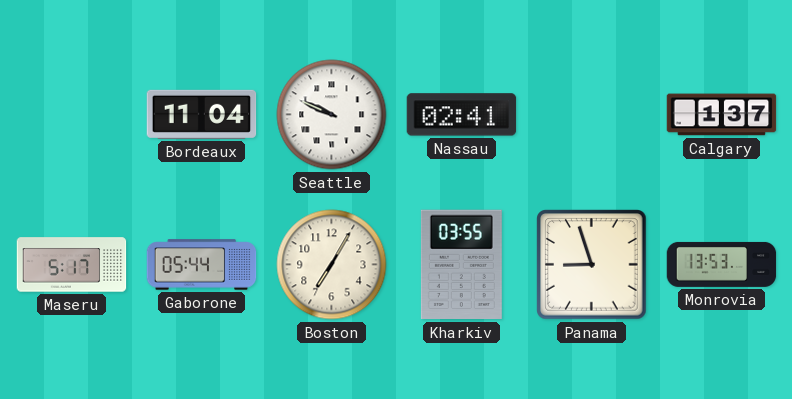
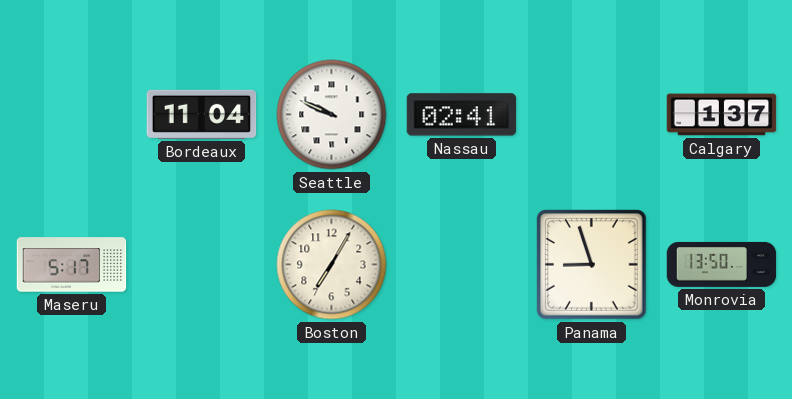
Gaborone: 05:44 -> none (202, 265)
Kharkiv: 03:55 -> none (461, 265)
Monrovia: 13:53 -> 13:50 (722, 264)
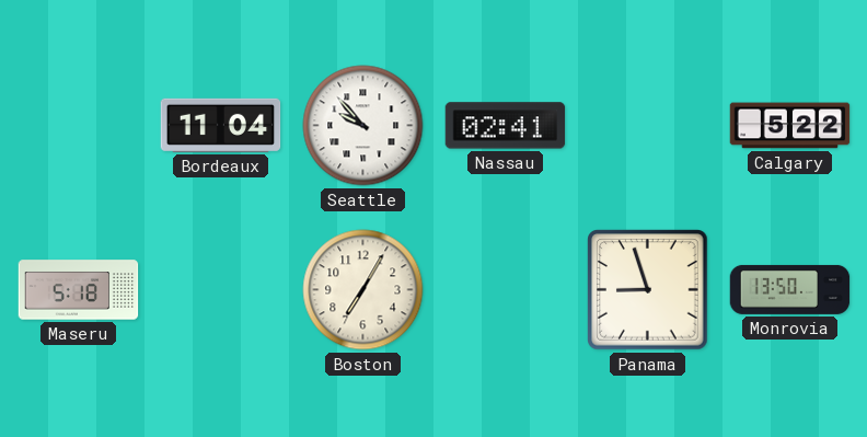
Seattle: 9:49 -> 9:53 (363, 126)
Calgary: 1:37 -> 5:22 (790, 126)
Maseru: 5:17 -> 5:18 (79, 290)
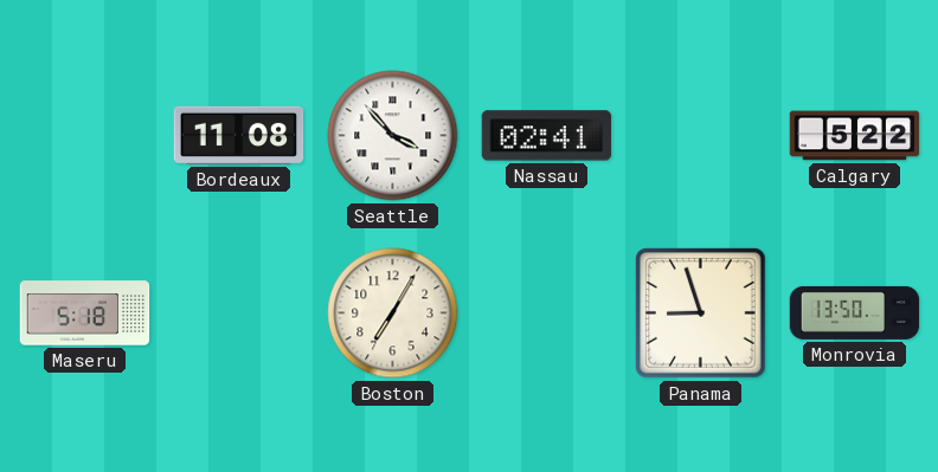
Bordeaux: 11:04 -> 11:08 (239, 135)
Seattle: 9:53 -> 3:53 (393, 136)
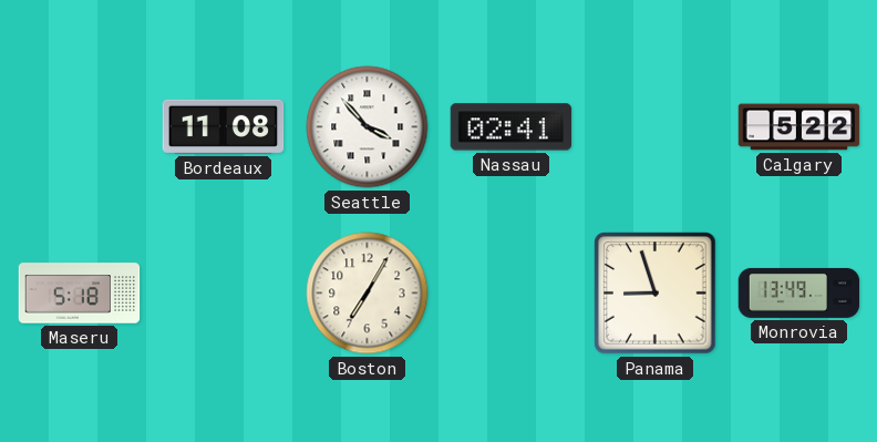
Monrovia: 13:50 -> 13:49 (799, 292)
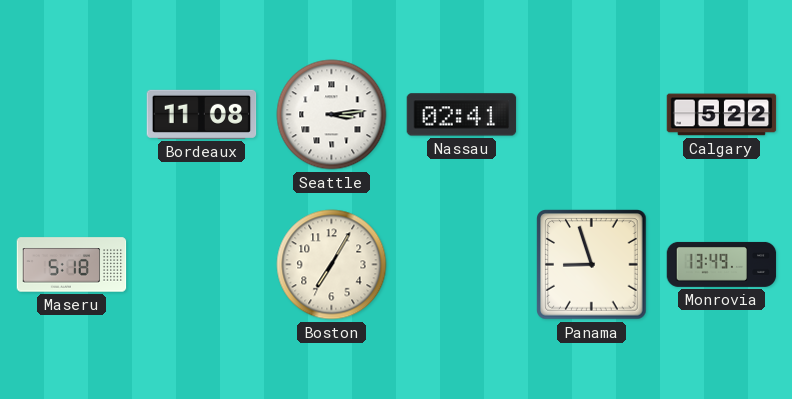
Seattle: 3:53 -> 3:14 (332, 115)
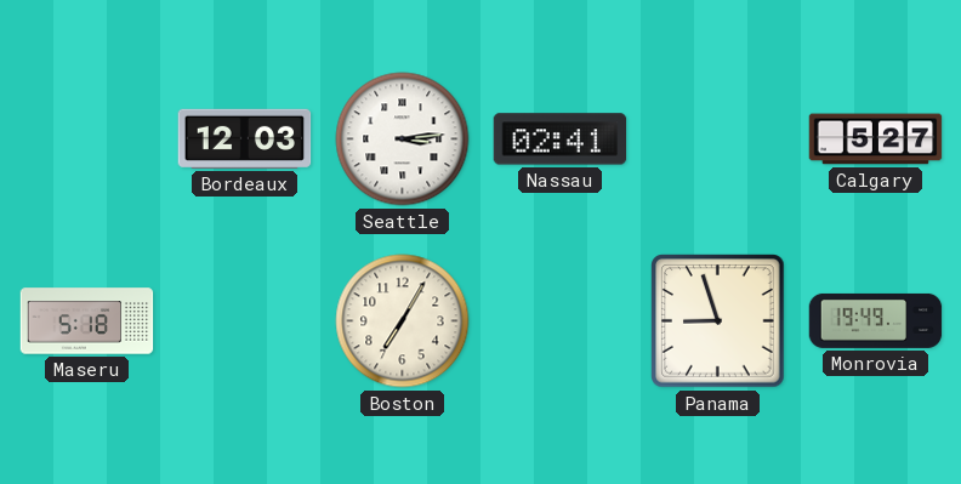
Bordeaux: 11:08 -> 12:03 (245, 138)
Calgary: 5:22 -> 5:27 (876, 139)
Monrovia: 13:49 -> 19:49 (876, 320)
